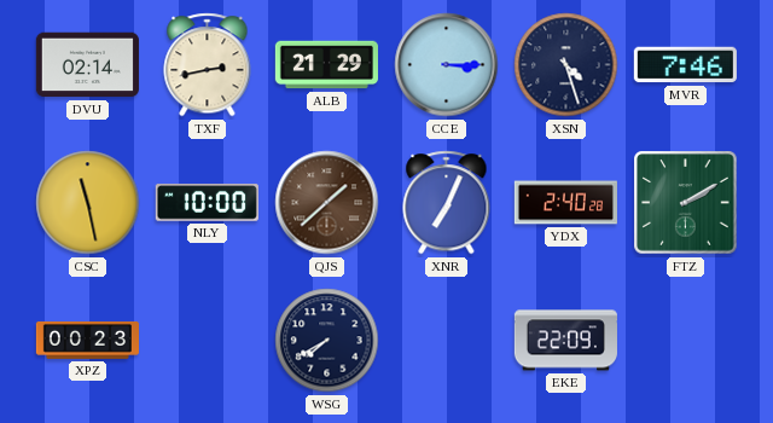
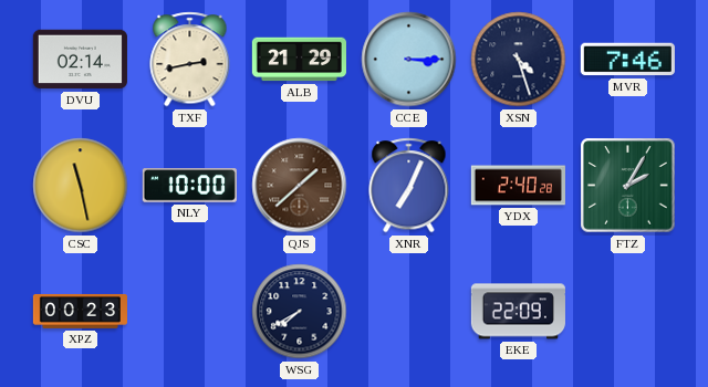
FTZ: 2:10 -> 2:05 (628, 186)
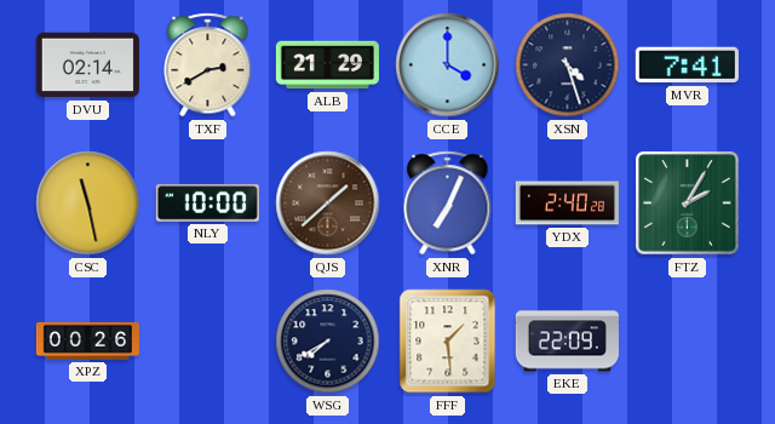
TXF: 2:43 -> 2:40 (208, 65)
CCE: 3:15 -> 4:00 (448, 65)
MVR: 7:46 -> 7:41 (687, 65)
XPZ: 00:23 -> 00:26 (87, 340)
FFF: none -> 1:29 (448, 342)
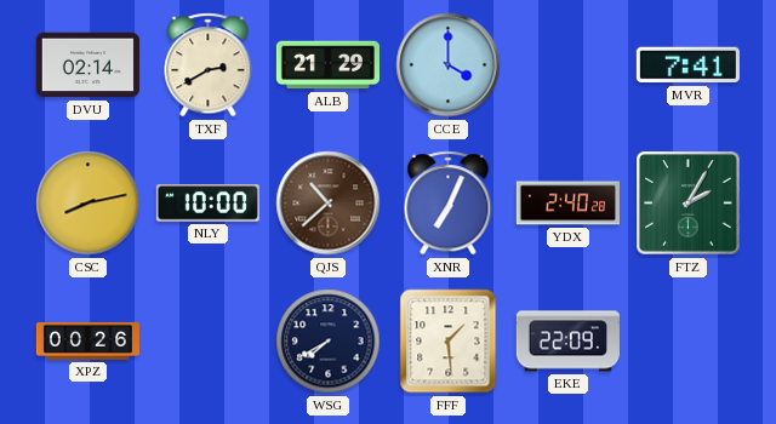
XSN: 4:27 -> none (568, 65)
CSC: 11:28 -> 8:13 (89, 204)
QJS: 1:38 -> 10:38 (329, 204)
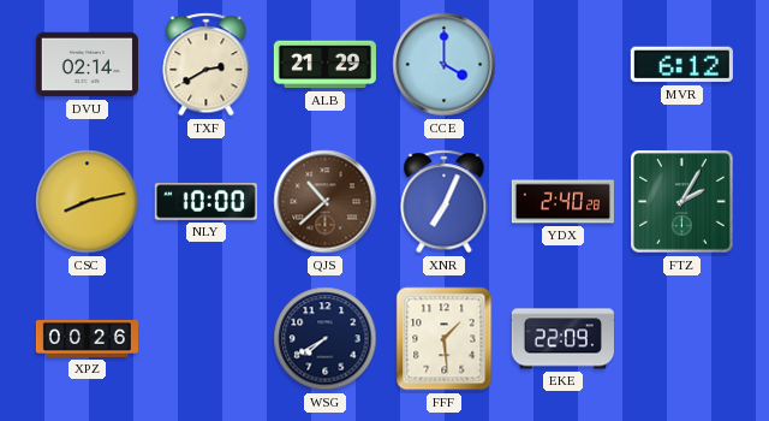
MVR: 7:41 -> 6:12 (681, 65)
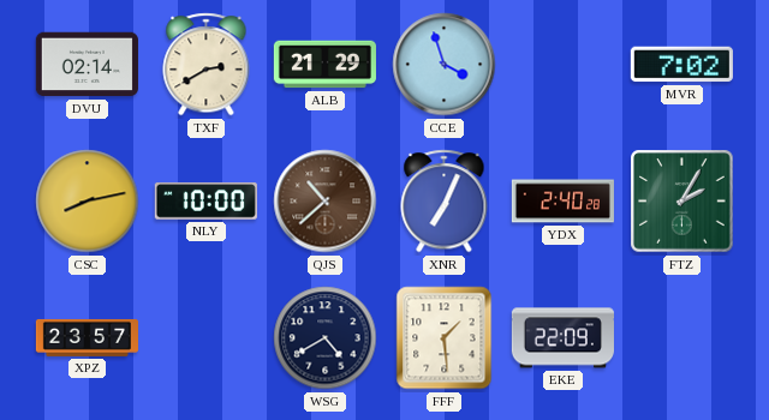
CCE: 4:00 -> 3:57 (445, 65)
MVR: 6:12 -> 7:02 (681, 65)
XPZ: 00:26 -> 23:57 (87, 337)
WSG: 7:40 -> 4:40 (326, 338)
